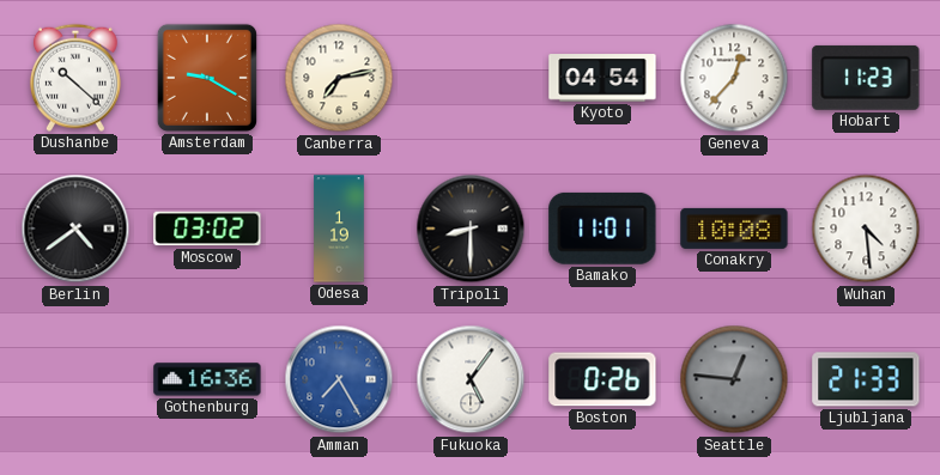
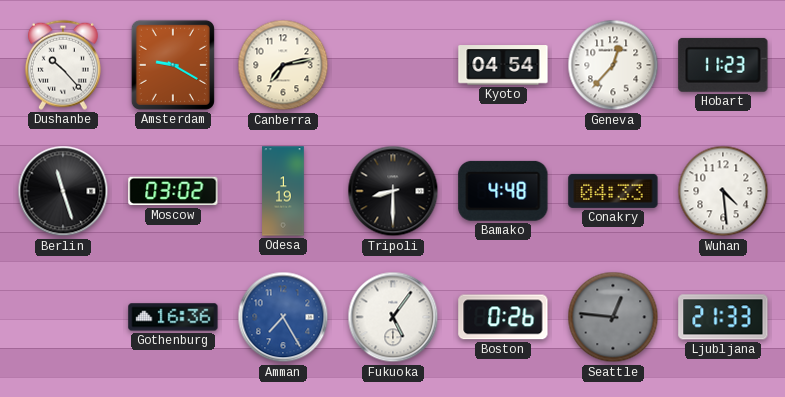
Dushanbe: 10:22 -> 10:23 (63, 65)
Berlin: 4:39 -> 11:27 (63, 191)
Bamako: 11:01 -> 4:48 (503, 191)
Conakry: 10:08 -> 04:33 (613, 191)
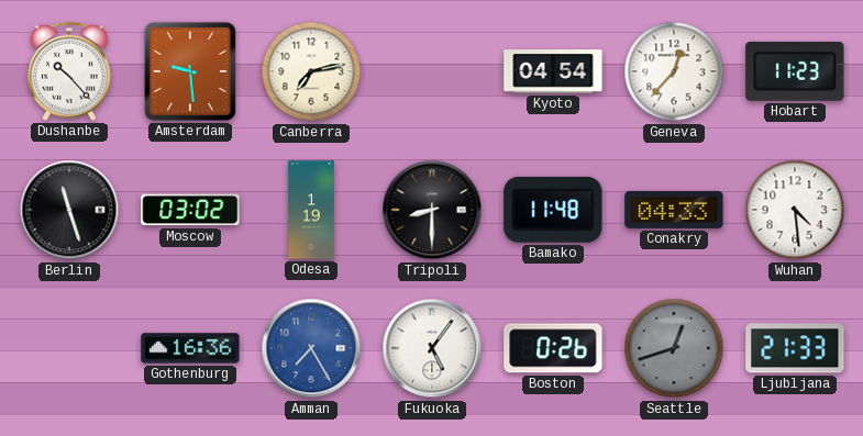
Amsterdam: 9:20 -> 9:29 (190, 71)
Bamako: 4:48 -> 11:48 (553, 210)
Seattle: 12:46 -> 12:42 (674, 348)
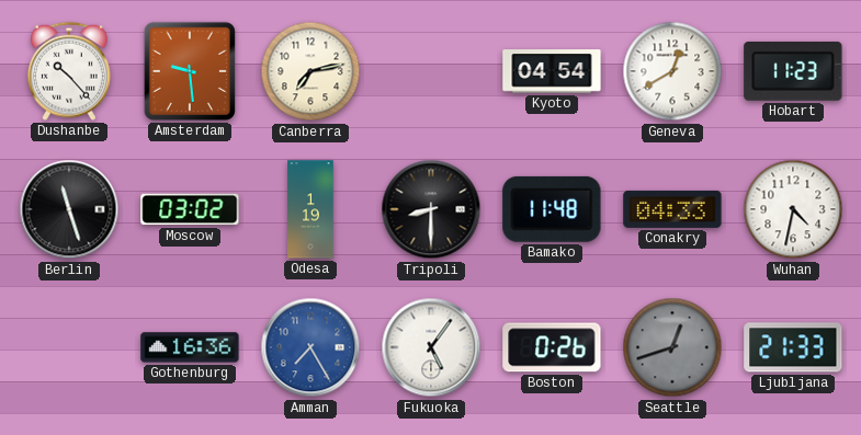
Geneva: 12:37 -> 12:40 (672, 71)
Wuhan: 4:29 -> 4:32 (793, 209)
